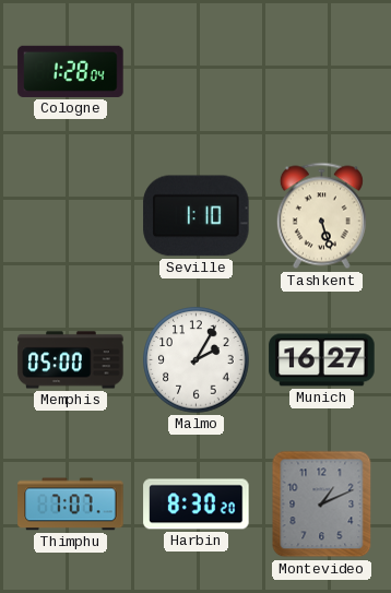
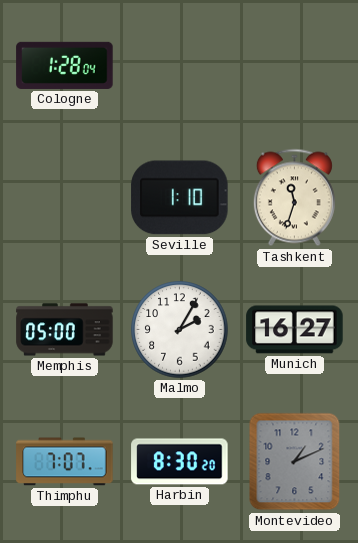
Tashkent: 5:27 -> 11:33 (294, 198)
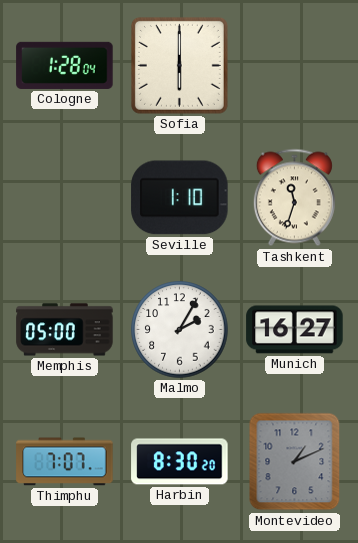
Sofia: none -> 6:00 (179, 65)
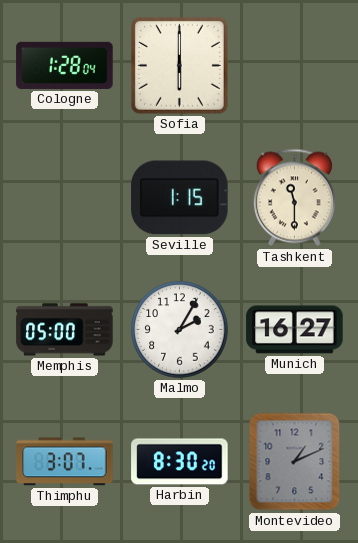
Seville: 1:10 -> 1:15 (180, 198)
Tashkent: 11:33 -> 11:30 (294, 198)
Thimphu: 7:07 -> 3:07 (65, 462)
